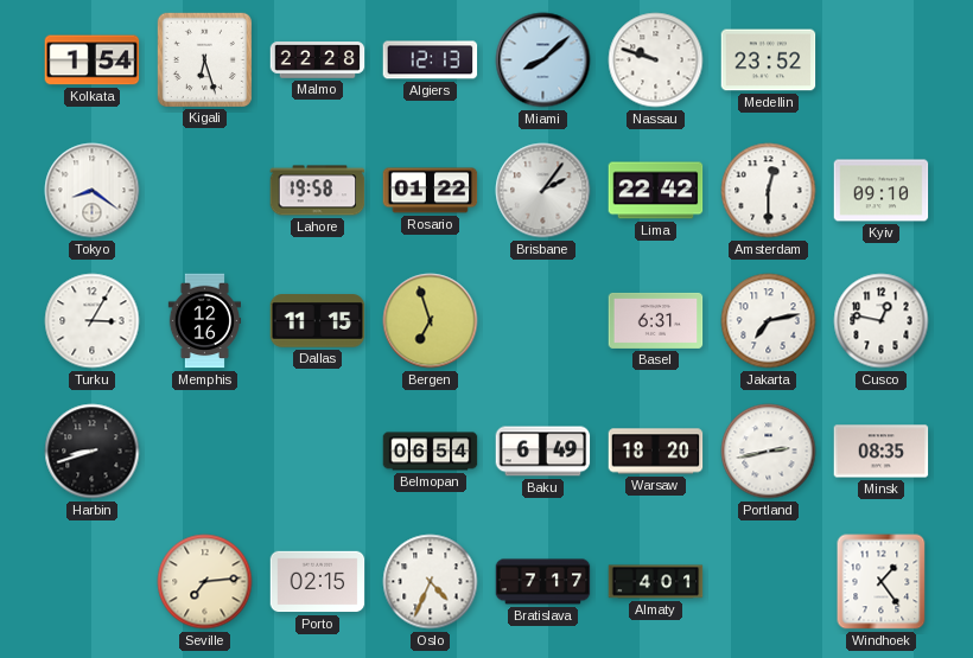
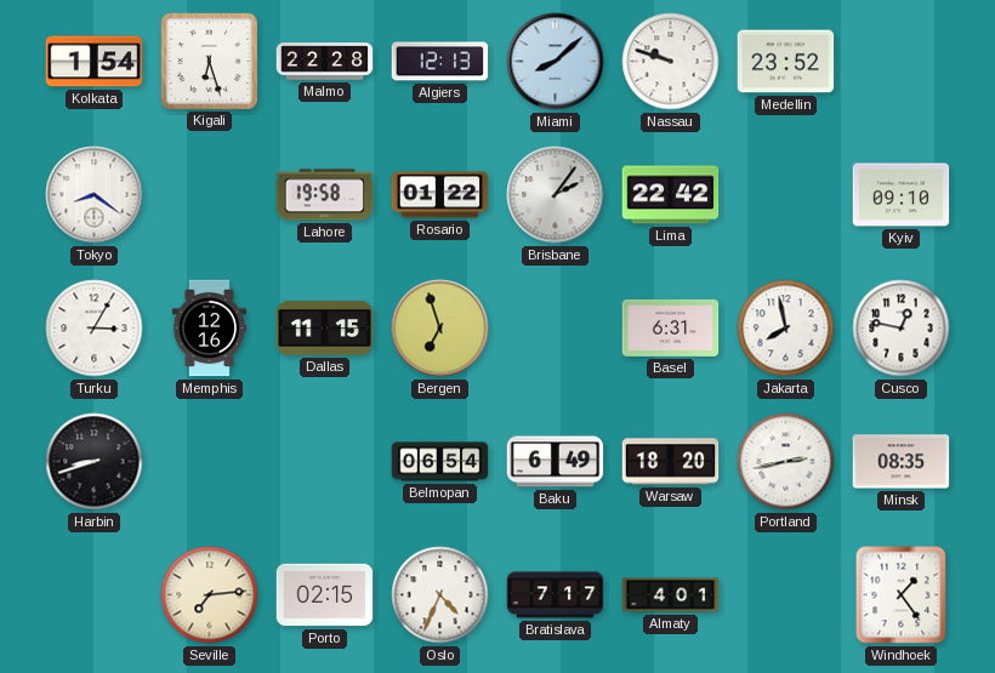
Amsterdam: 12:30 -> none (769, 191)
Jakarta: 7:13 -> 7:58 (786, 329)
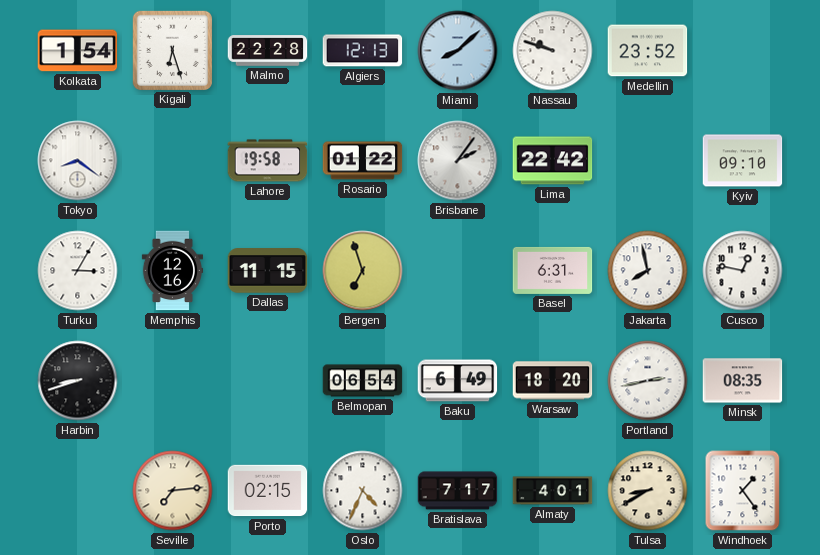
Tulsa: none -> 8:40 (648, 491)
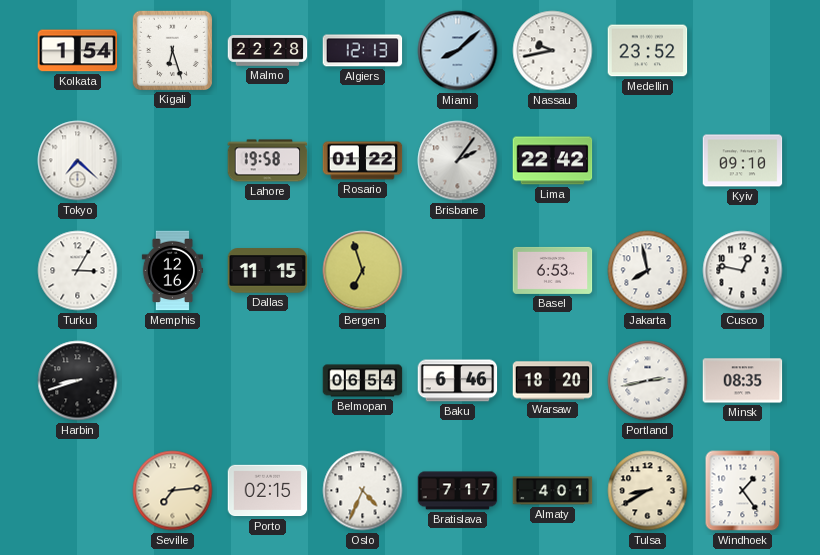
Nassau: 9:48 -> 9:43 (553, 51)
Tokyo: 8:21 -> 7:22 (78, 161)
Basel: 6:31 -> 6:53 (553, 270)
Baku: 6:49 -> 6:46 (458, 381)
